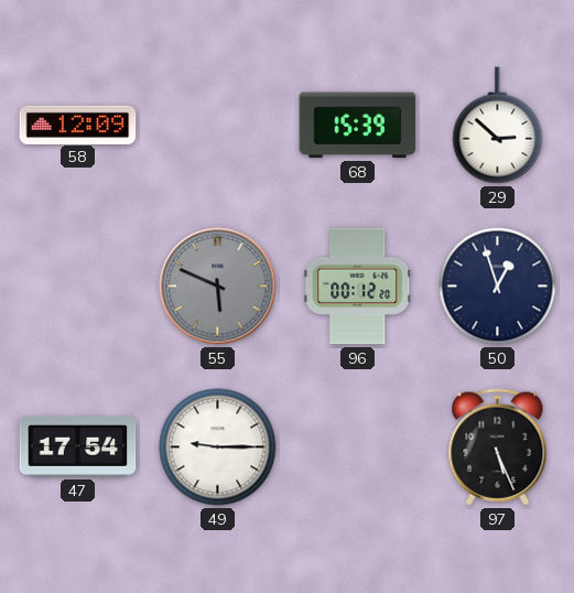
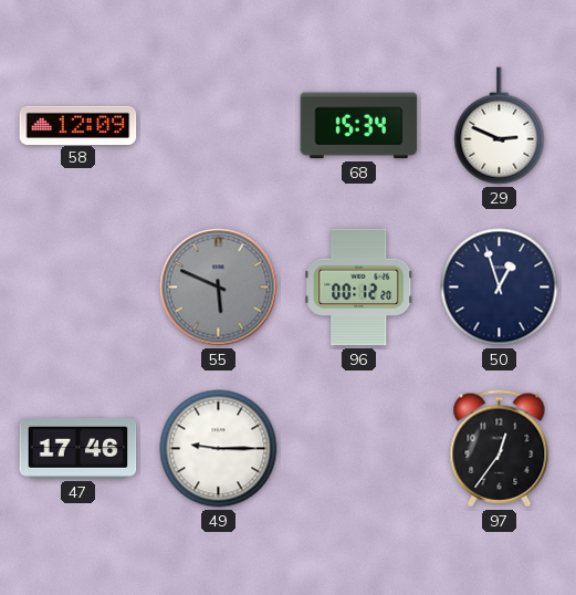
68: 15:39 -> 15:34 (359, 126)
29: 2:52 -> 2:49 (500, 126)
47: 17:54 -> 17:46 (78, 448)
97: 5:26 -> 12:36 (500, 449)
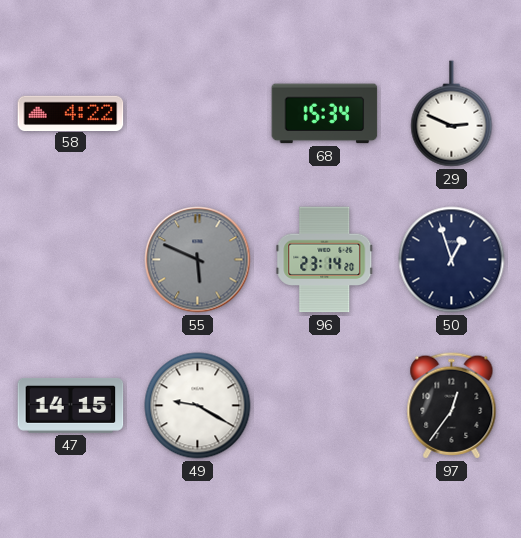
58: 12:09 -> 4:22 (71, 113)
96: 00:12 -> 23:14 (325, 260)
47: 17:46 -> 14:15 (71, 405)
49: 9:15 -> 9:20 (198, 406)
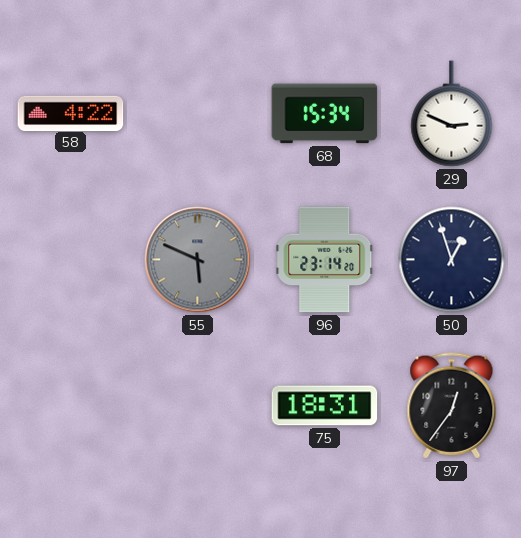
47: 14:15 -> none (71, 405)
49: 9:20 -> none (198, 406)
75: none -> 18:31 (325, 406)
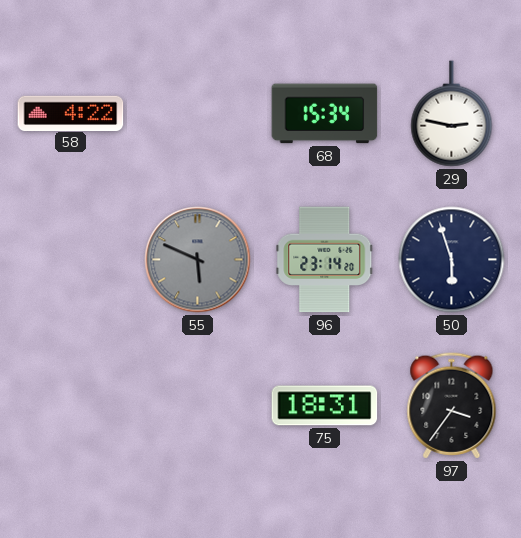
29: 2:49 -> 2:47 (452, 114)
50: 12:57 -> 5:57 (452, 260)
97: 12:36 -> 3:36 (452, 406)
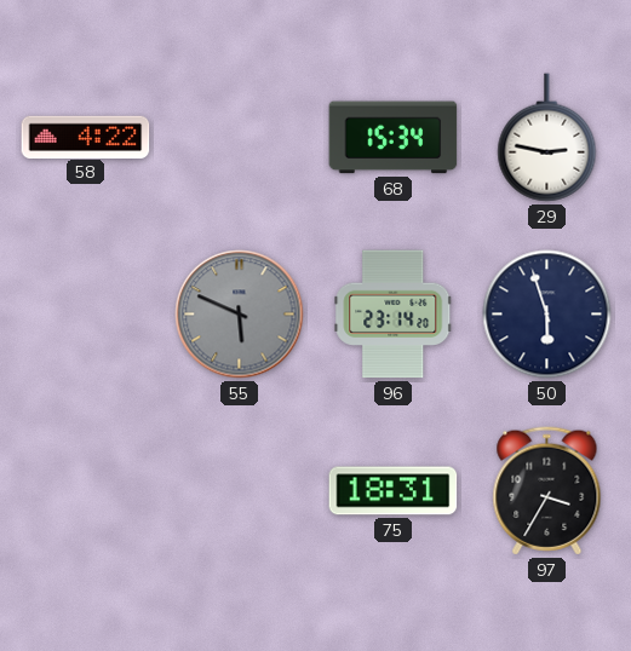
97: 3:36 -> 3:35 (547, 491)
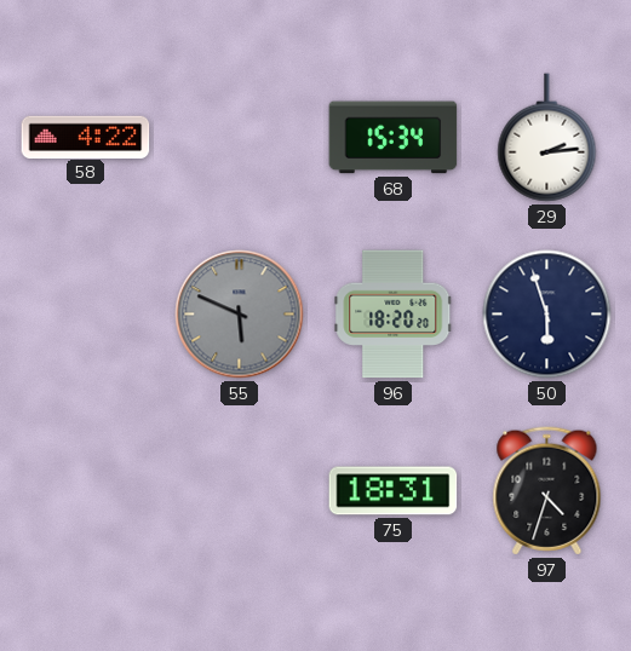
29: 2:47 -> 2:14 (547, 138)
96: 23:14 -> 18:20 (394, 315)
97: 3:35 -> 4:33 (547, 491)
